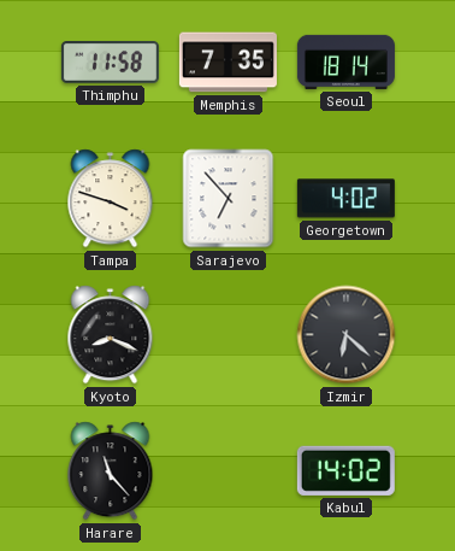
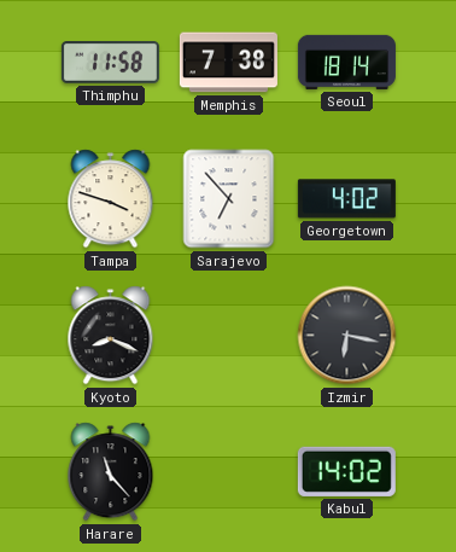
Memphis: 7:35 -> 7:38 (228, 63)
Izmir: 6:22 -> 6:17 (347, 336)
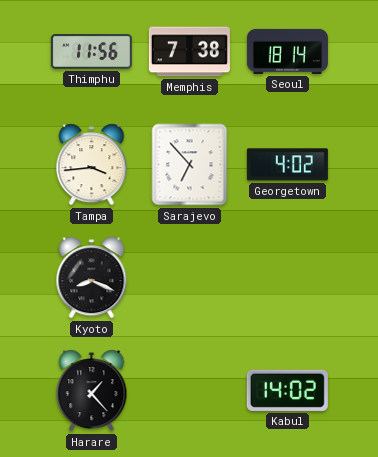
Thimphu: 11:58 -> 11:56 (91, 52)
Tampa: 3:48 -> 3:44 (92, 165)
Izmir: 6:17 -> none (347, 336)
Harare: 11:23 -> 1:23 (92, 391)
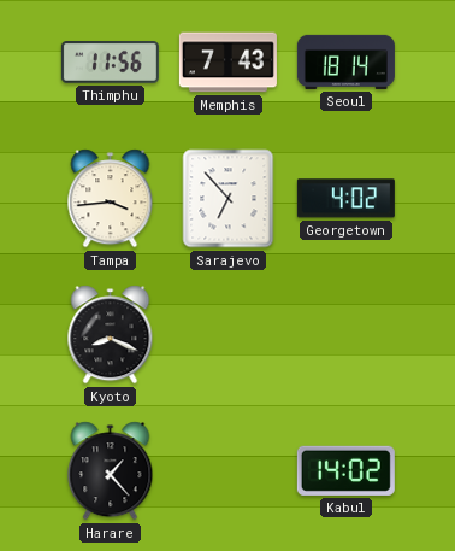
Memphis: 7:38 -> 7:43 (227, 63)
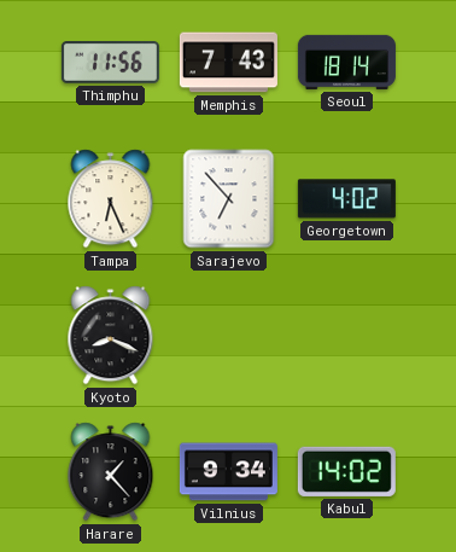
Tampa: 3:44 -> 6:26 (111, 199)
Vilnius: none -> 9:34 (228, 472)
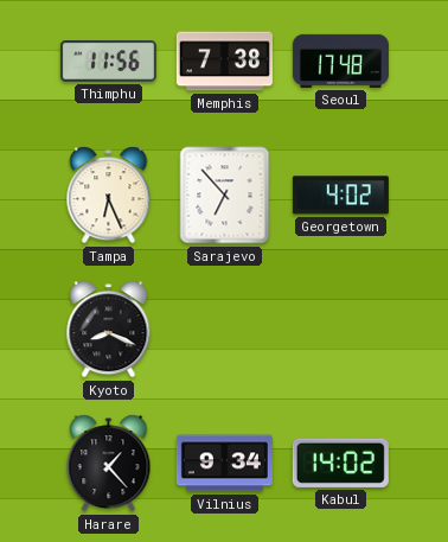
Memphis: 7:43 -> 7:38 (224, 62)
Seoul: 18:14 -> 17:48 (340, 60)
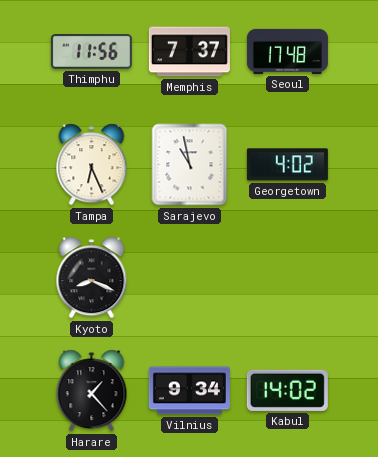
Memphis: 7:38 -> 7:37 (189, 52)
Sarajevo: 6:53 -> 10:58 (190, 165)
